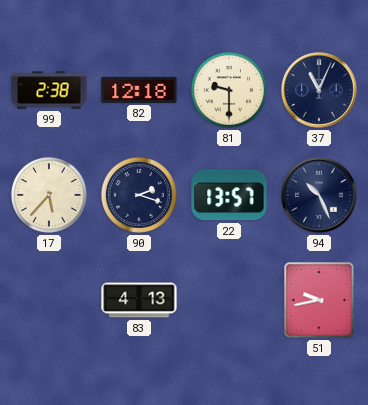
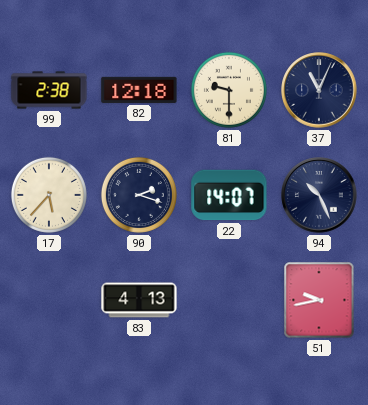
22: 13:57 -> 14:07 (229, 195)
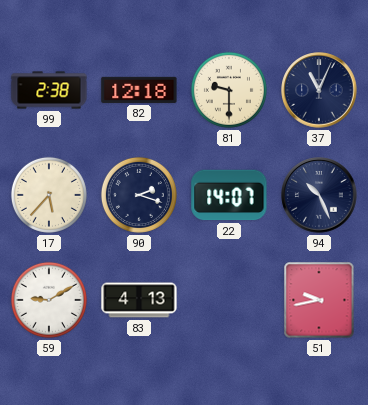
59: none -> 9:10 (49, 300)
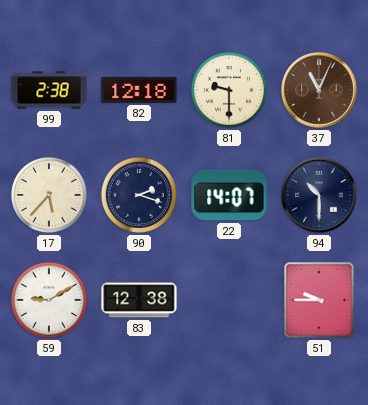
37 dial: navy -> brown (319, 90)
94: 10:26 -> 10:30 (319, 195)
83: 4:13 -> 12:38 (139, 300)
51: 9:43 -> 9:45 (319, 300)
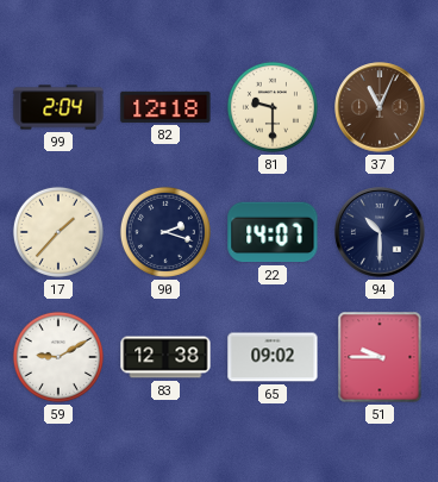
99: 2:38 -> 2:04 (58, 107)
17: 5:37 -> 1:37 (58, 232)
65: none -> 09:02 (273, 357)
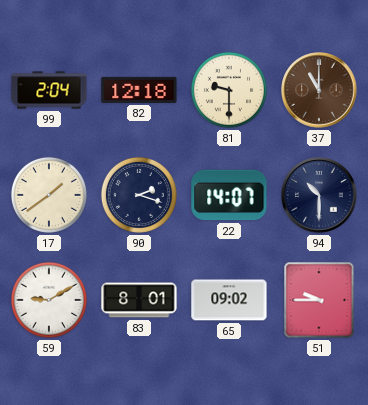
37: 11:04 -> 11:00 (319, 90)
17: 1:37 -> 1:39 (49, 195)
83: 12:38 -> 8:01 (139, 300)
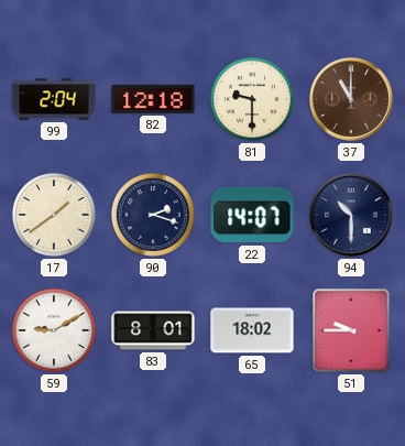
65: 09:02 -> 18:02 (252, 330)
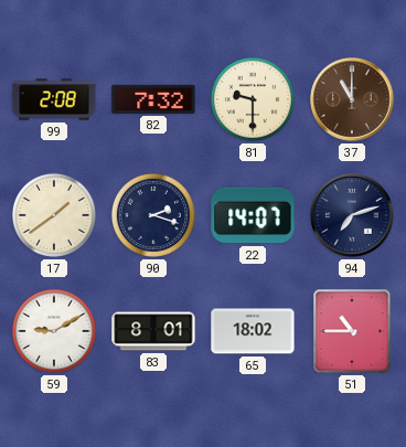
99: 2:04 -> 2:08 (54, 99)
82: 12:18 -> 7:32 (153, 99)
94: 10:30 -> 7:12 (352, 215)
51: 9:45 -> 10:45 (352, 331)
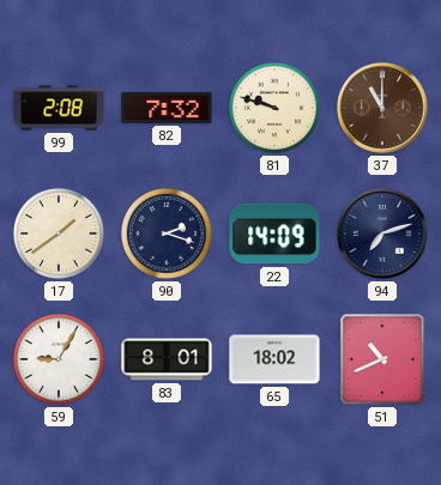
81: 9:30 -> 9:48 (274, 108)
22: 14:07 -> 14:09 (274, 234)
59: 9:10 -> 9:05 (59, 359)
51: 10:45 -> 10:41 (382, 359)
